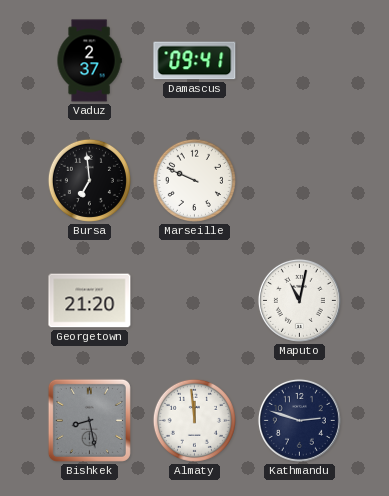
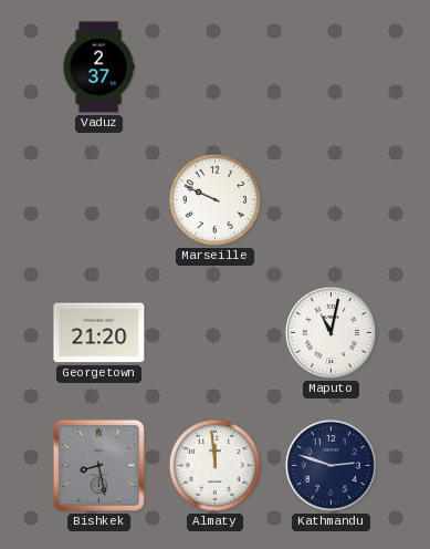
Damascus: 09:41 -> none (195, 61)
Bursa: 6:59 -> none (89, 180)
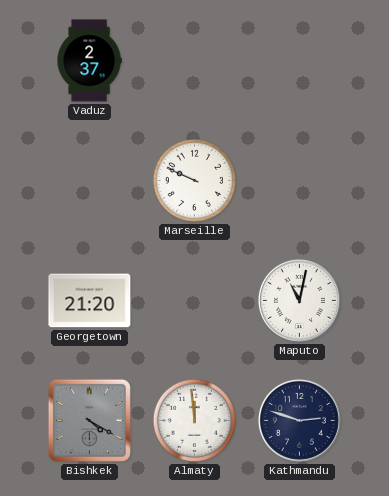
Bishkek: 8:28 -> 4:20 (89, 420)
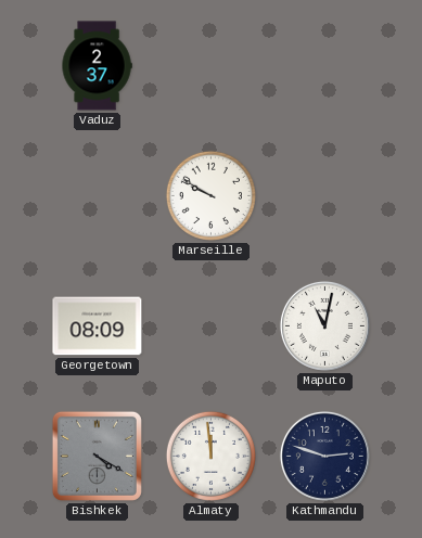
Marseille: 9:49 -> 9:50 (210, 195)
Georgetown: 21:20 -> 08:09 (98, 326)
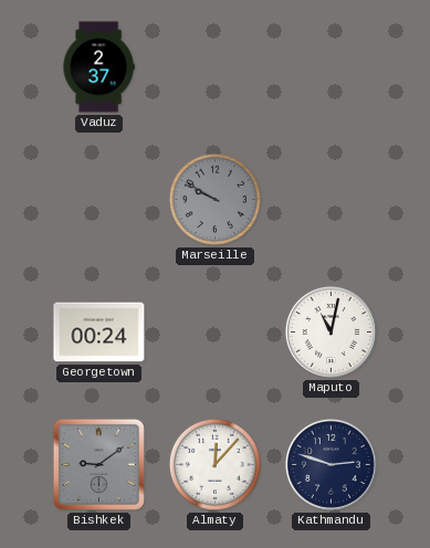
Marseille dial: white -> grey (214, 199)
Georgetown: 08:09 -> 00:24 (99, 333)
Bishkek: 4:20 -> 9:09 (98, 464)
Almaty: 11:59 -> 12:07 (214, 464)
